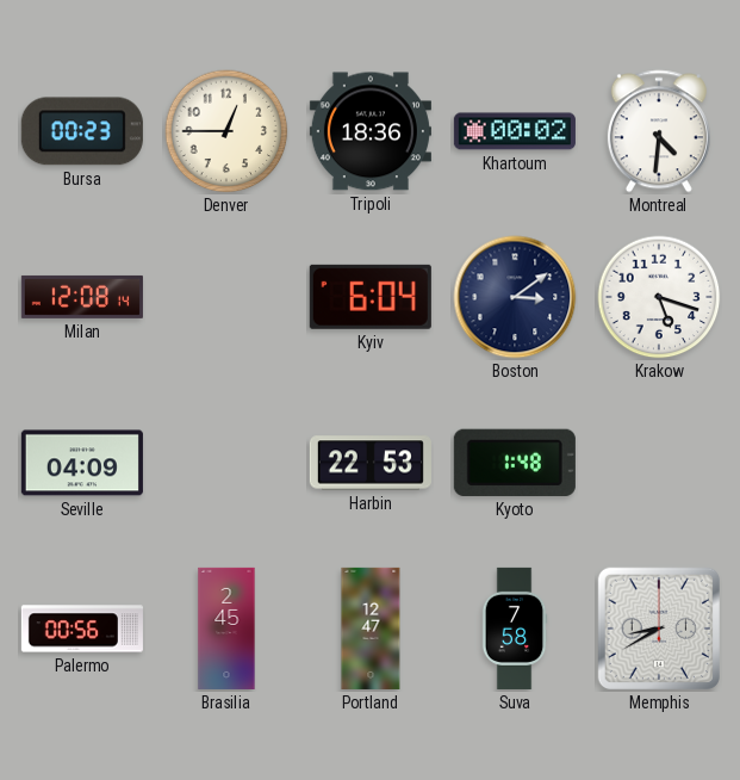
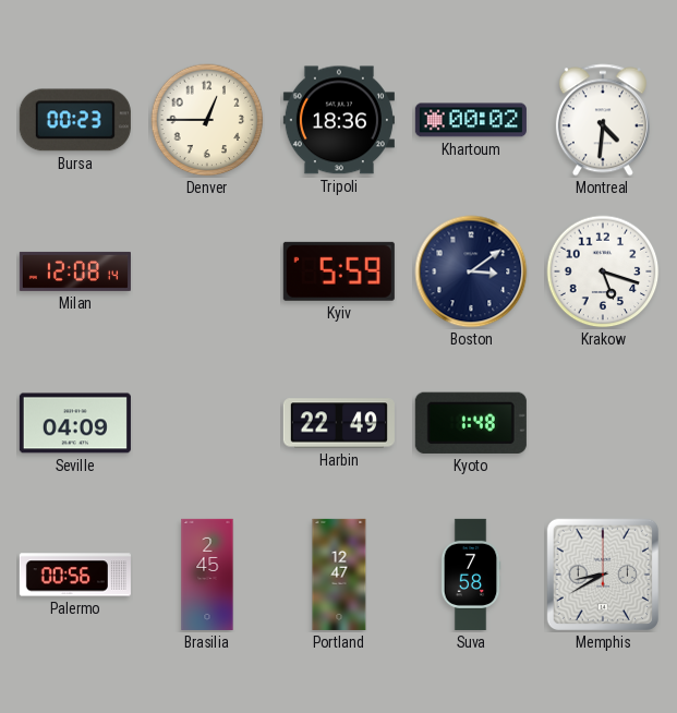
Kyiv: 6:04 -> 5:59 (339, 271)
Harbin: 22:53 -> 22:49 (339, 423)
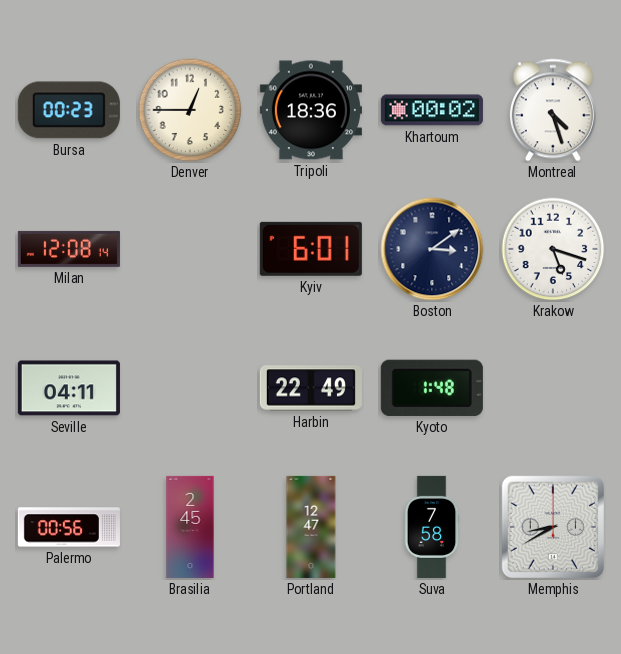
Montreal: 4:31 -> 4:27 (553, 110)
Kyiv: 5:59 -> 6:01 (311, 249)
Seville: 04:09 -> 04:11 (69, 388)
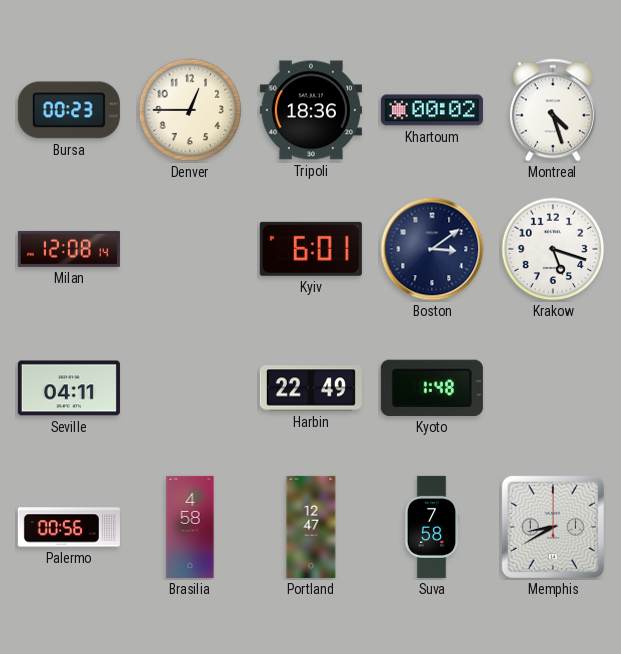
Brasilia: 2:45 -> 4:58 (190, 527)
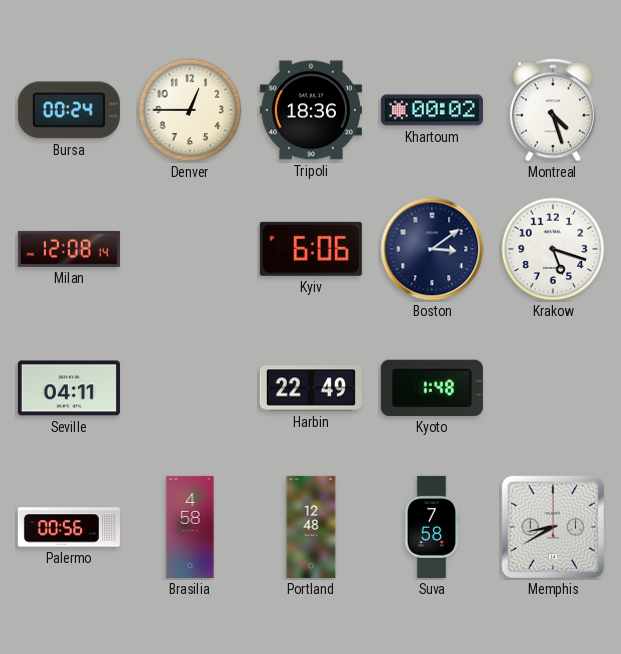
Bursa: 00:23 -> 00:24 (69, 110)
Kyiv: 6:01 -> 6:06 (311, 249)
Portland: 12:47 -> 12:48 (311, 527)
